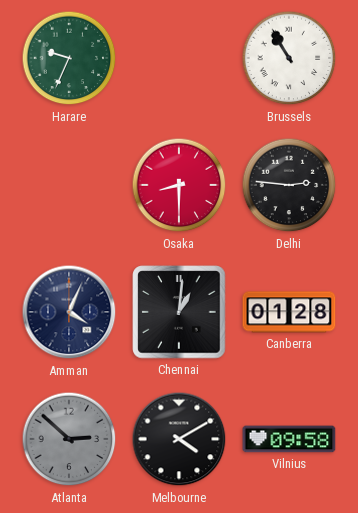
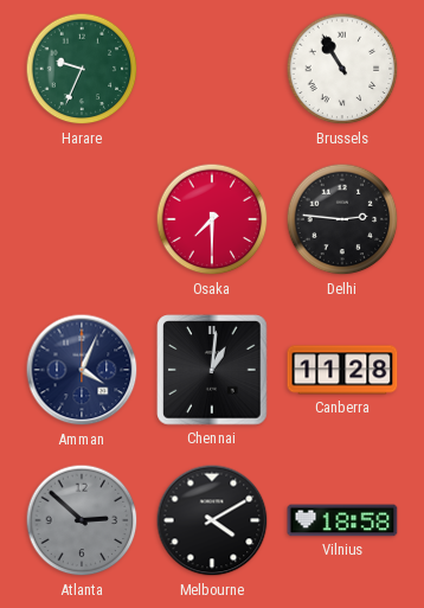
Osaka: 8:30 -> 7:30 (212, 219)
Canberra: 01:28 -> 11:28 (342, 370)
Vilnius: 09:58 -> 18:58 (342, 520)
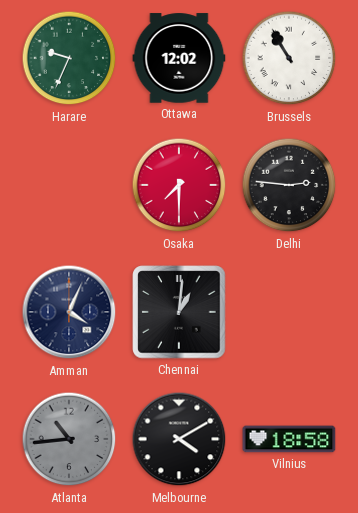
Ottawa: none -> 12:02 (179, 58)
Canberra: 11:28 -> none (342, 370)
Atlanta: 2:52 -> 10:44 (69, 439)
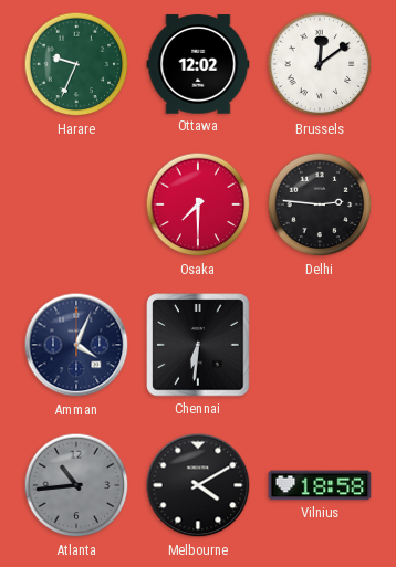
Brussels: 10:55 -> 12:09 (320, 64)
Chennai: 1:01 -> 6:31 (198, 345)
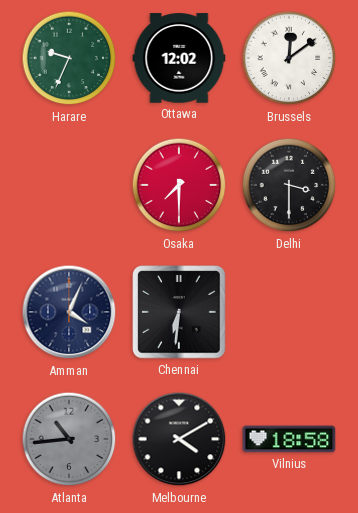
Delhi: 2:46 -> 3:30 (289, 185)
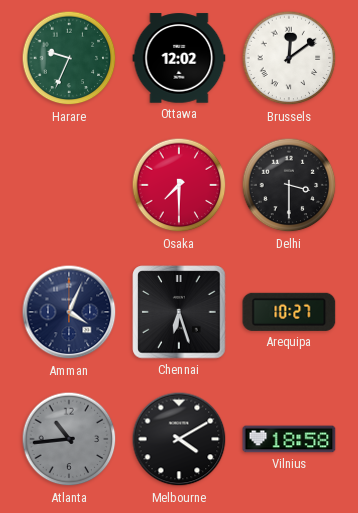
Chennai: 6:31 -> 6:27 (179, 312)
Arequipa: none -> 10:27 (289, 312)
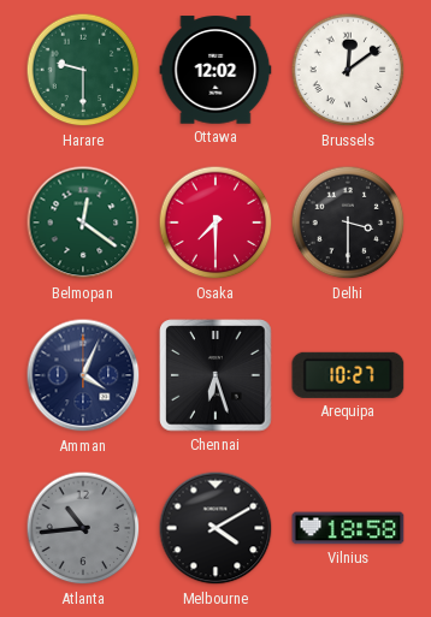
Harare: 9:34 -> 9:30 (83, 70)
Belmopan: none -> 12:21 (83, 223)
